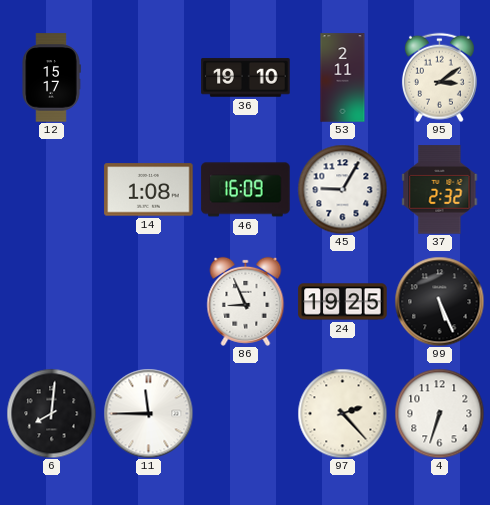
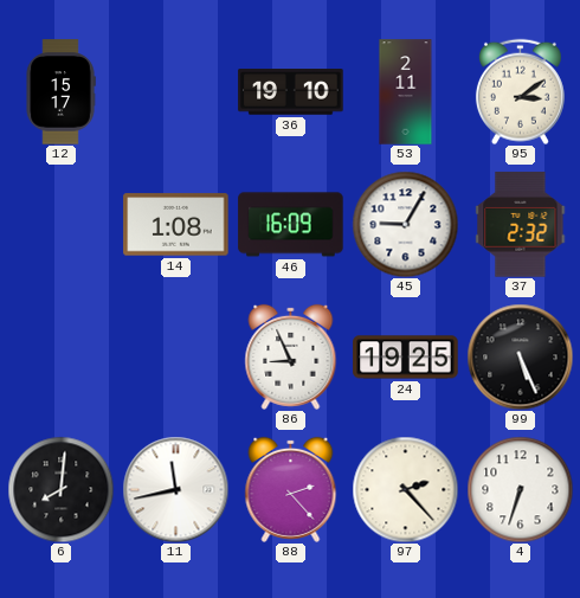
11: 11:45 -> 11:43 (175, 489)
88: none -> 2:23 (291, 489)
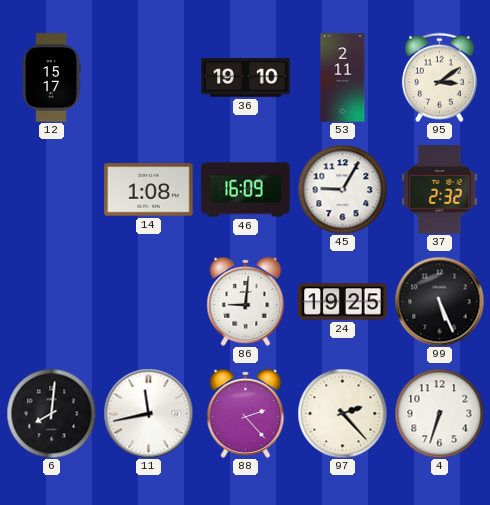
86: 8:56 -> 9:01 (246, 301)
